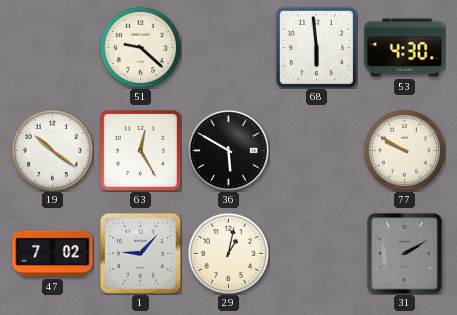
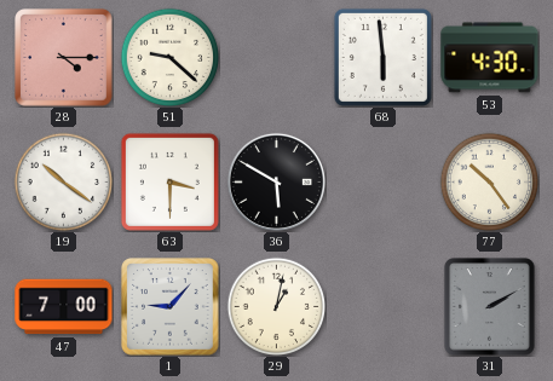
28: none -> 4:15 (64, 58)
63: 12:25 -> 3:30 (169, 181)
77: 9:50 -> 10:24 (489, 181)
47: 7:02 -> 7:00 (64, 307)
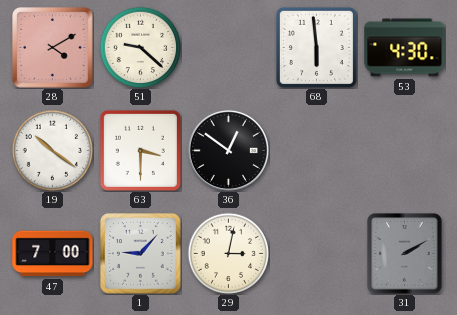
28: 4:15 -> 4:10 (53, 48)
36: 5:50 -> 12:51 (228, 150)
77: 10:24 -> none (489, 181)
29: 1:02 -> 3:02 (228, 253)
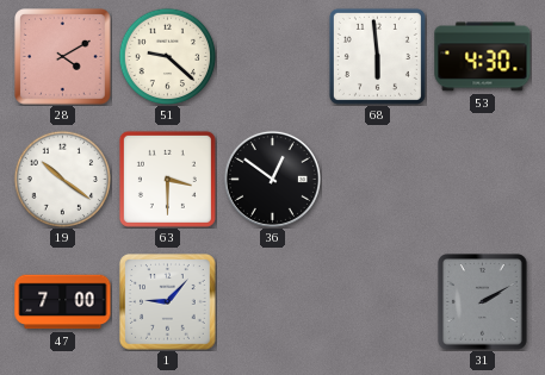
29: 3:02 -> none (228, 253)
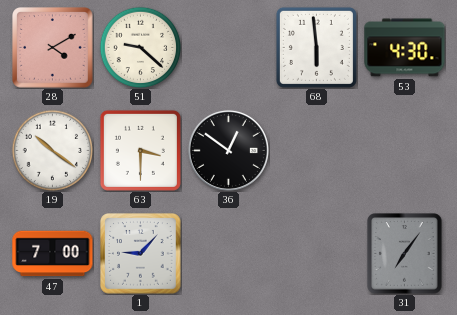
31: 2:10 -> 7:06 (405, 254)
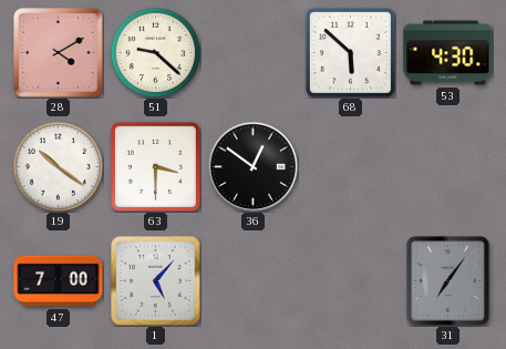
68: 5:59 -> 5:52 (350, 52)
1: 9:07 -> 5:07 (156, 281)
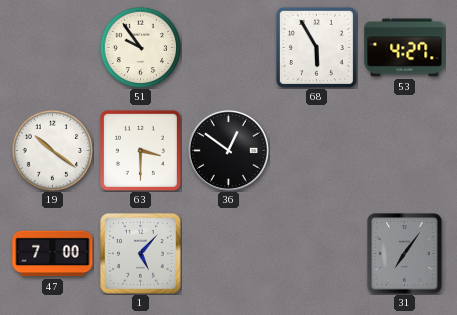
28: 4:10 -> none (59, 53)
51: 9:22 -> 9:54 (140, 47)
68: 5:52 -> 5:55 (316, 47)
53: 4:30 -> 4:27 (405, 48)
